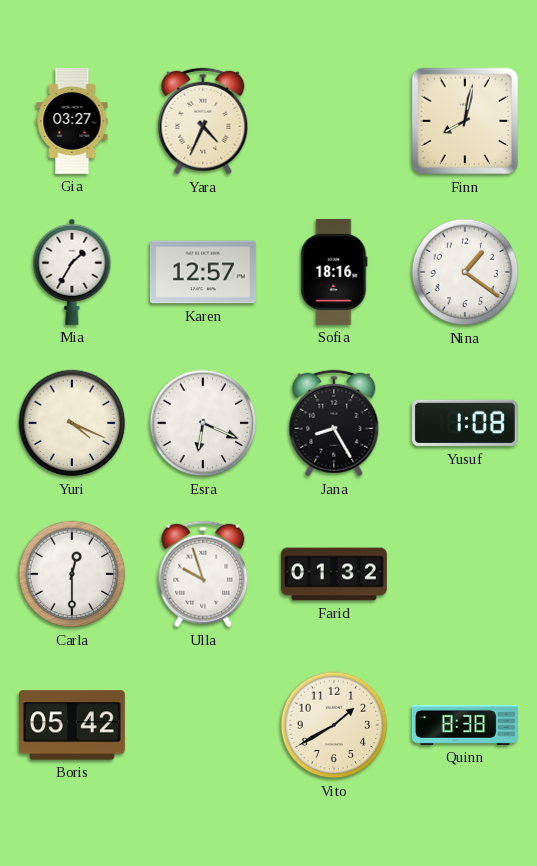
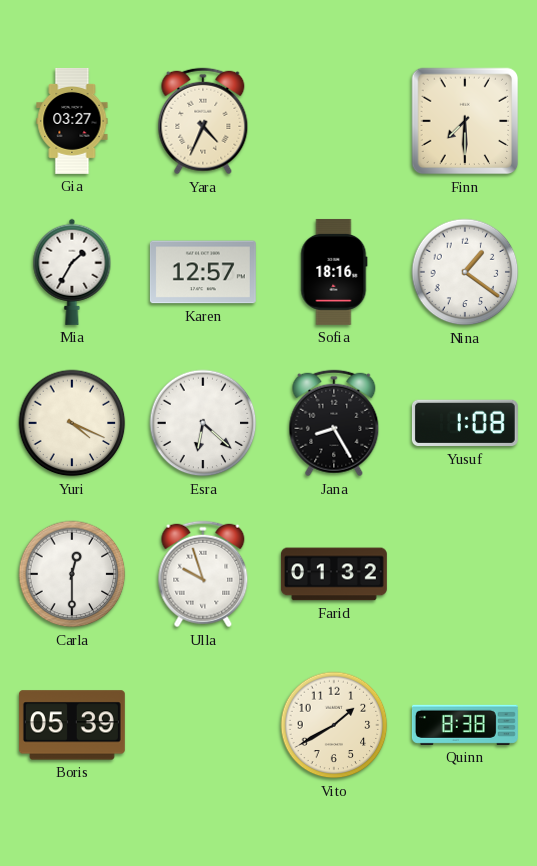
Finn: 8:02 -> 7:30 (465, 121)
Esra: 6:19 -> 6:22 (203, 423)
Boris: 05:42 -> 05:39 (72, 725)
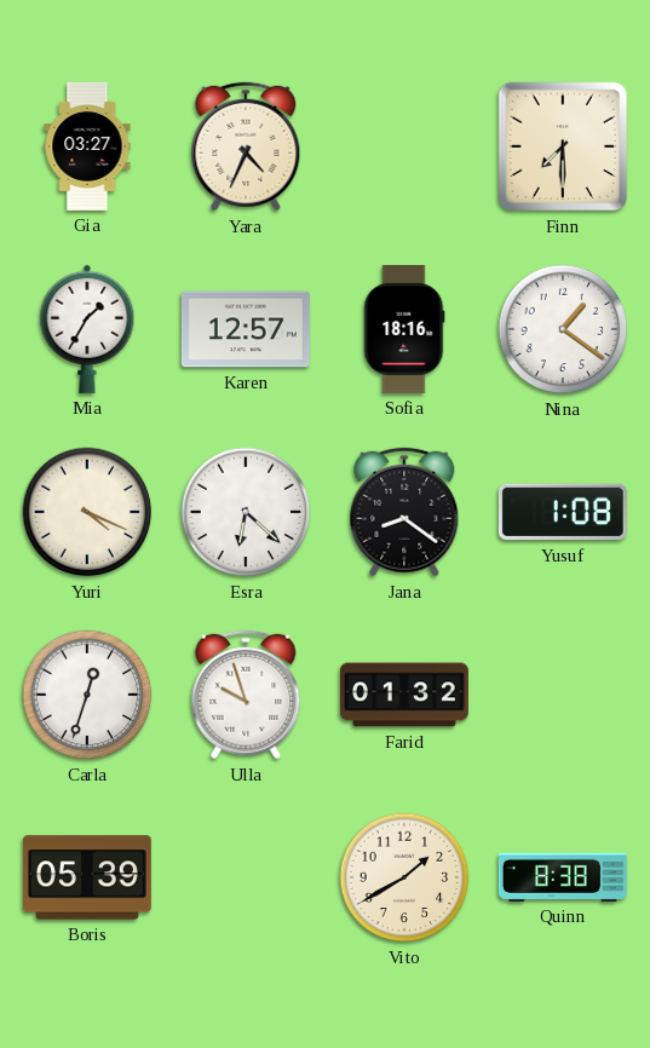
Jana: 8:25 -> 8:21 (404, 512)
Carla: 12:30 -> 12:33 (87, 695)
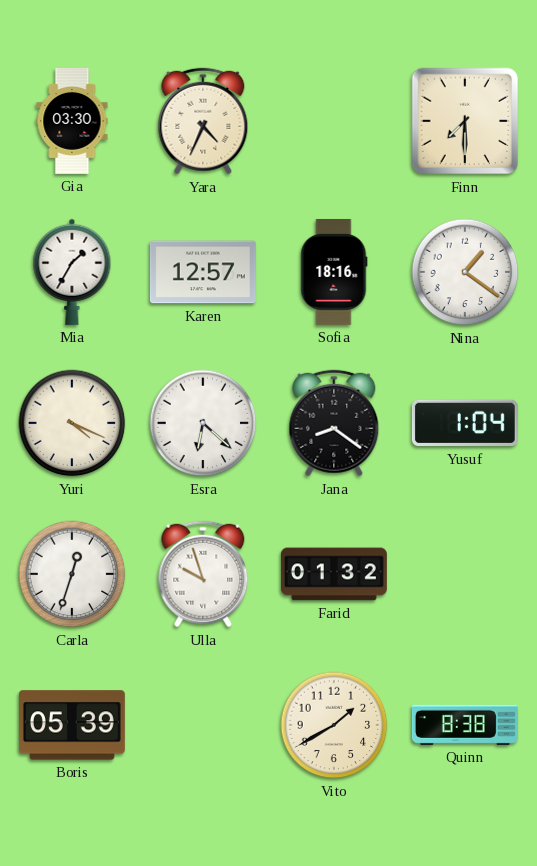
Gia: 03:27 -> 03:30 (72, 121)
Yusuf: 1:08 -> 1:04 (465, 423)
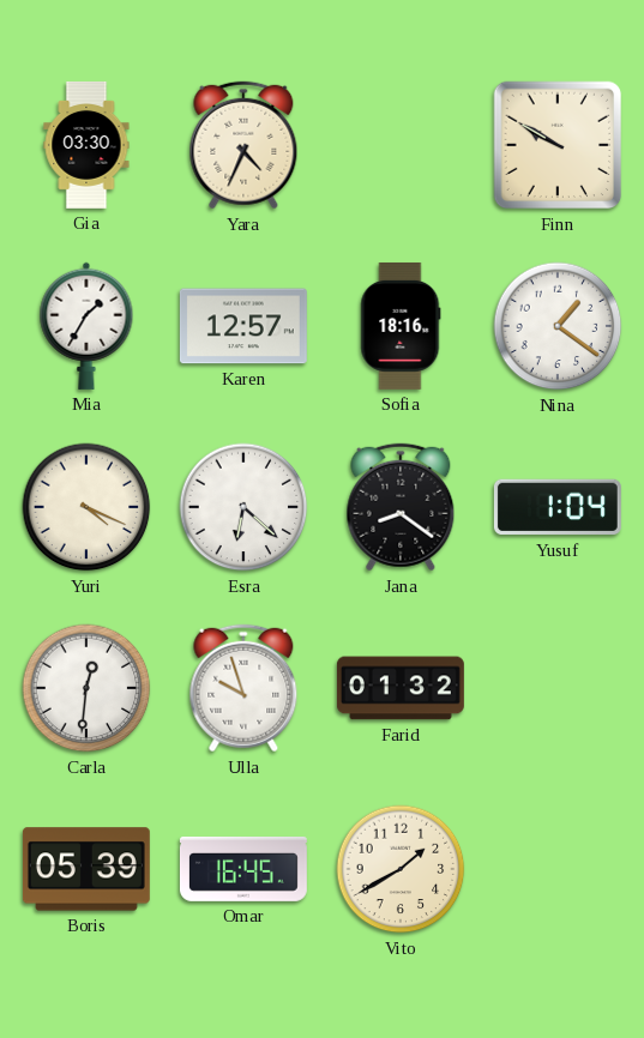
Finn: 7:30 -> 9:50 (558, 145)
Carla: 12:33 -> 12:31 (86, 688)
Omar: none -> 16:45 (243, 869)
Quinn: 8:38 -> none (465, 725)
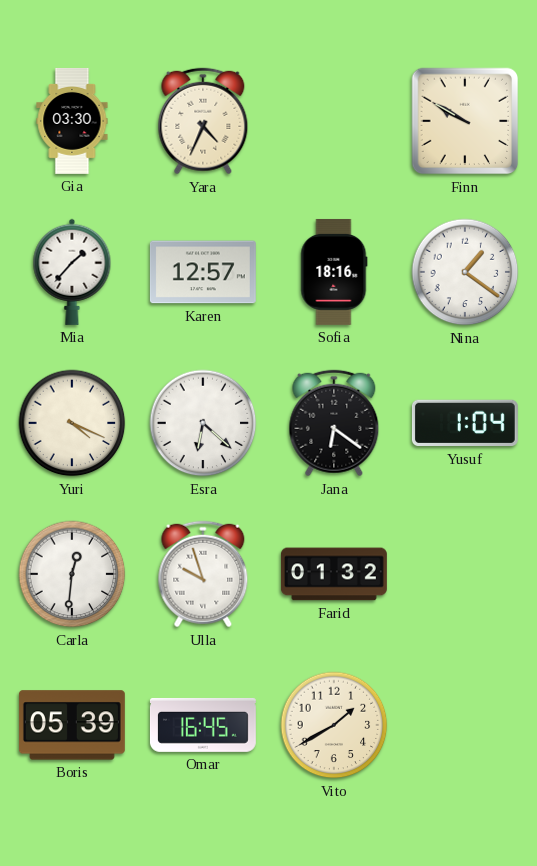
Mia: 1:35 -> 1:37 (72, 272)
Jana: 8:21 -> 6:21 (334, 423)
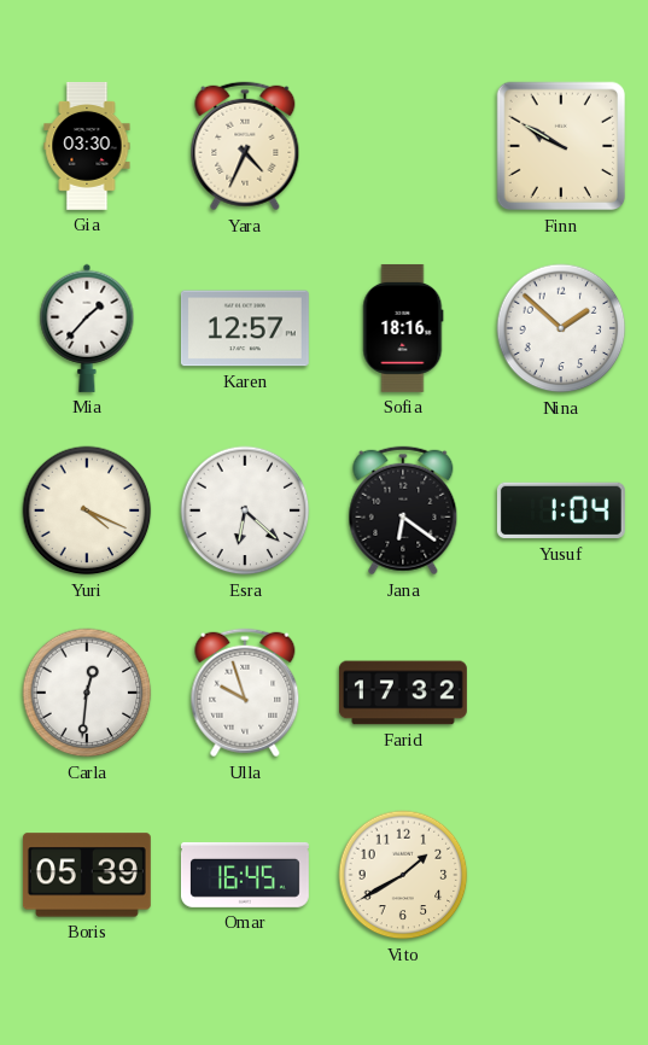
Nina: 1:21 -> 1:52 (561, 328)
Farid: 01:32 -> 17:32 (403, 693)
